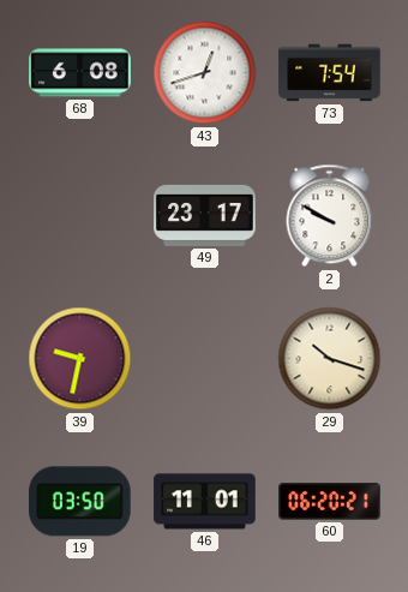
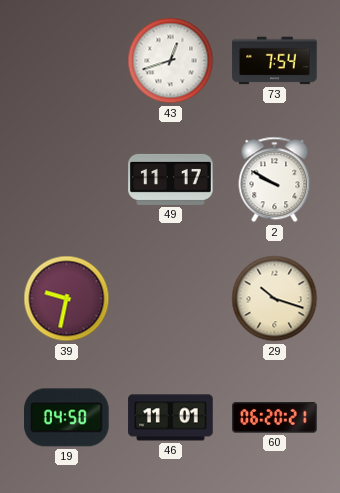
68: 6:08 -> none (80, 73)
49: 23:17 -> 11:17 (171, 179)
19: 03:50 -> 04:50 (67, 418)
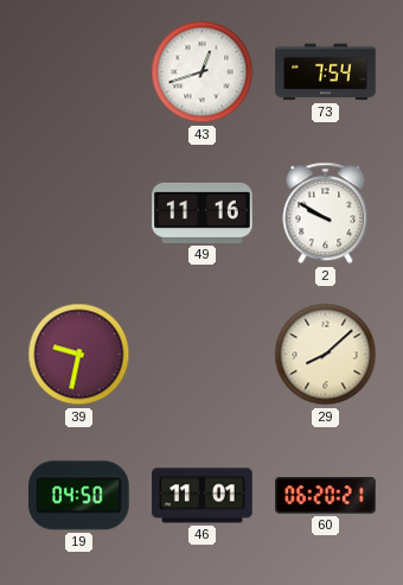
49: 11:17 -> 11:16 (203, 212)
29: 10:18 -> 8:08 (326, 355)
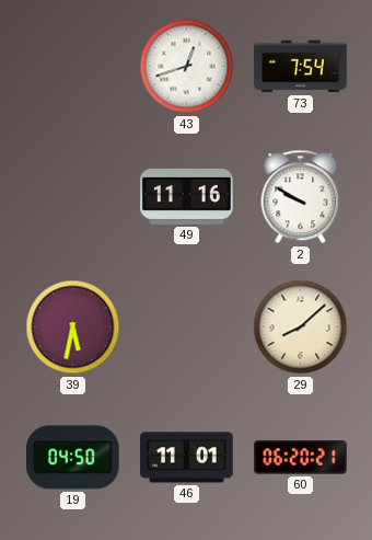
39: 9:32 -> 5:32 (73, 328)
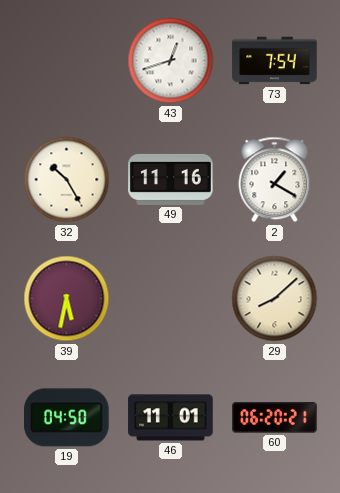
32: none -> 10:25 (67, 180)
2: 9:50 -> 1:20 (275, 180)
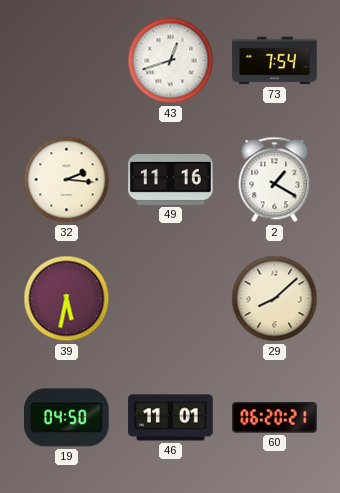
32: 10:25 -> 2:16 (67, 180)
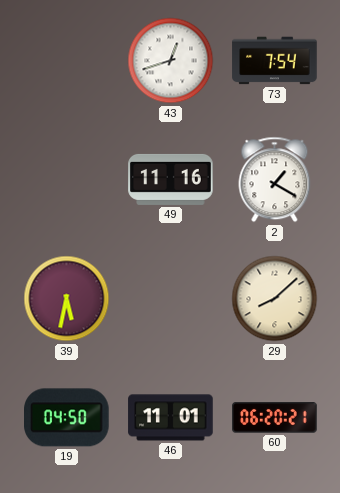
32: 2:16 -> none (67, 180)
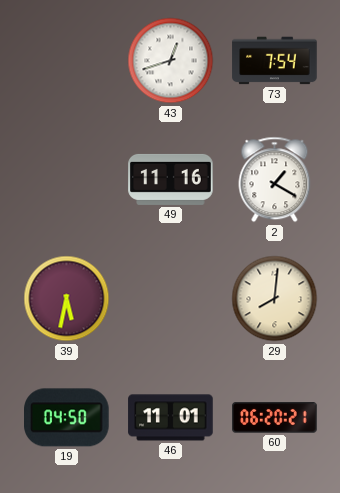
29: 8:08 -> 8:01 (275, 299)
